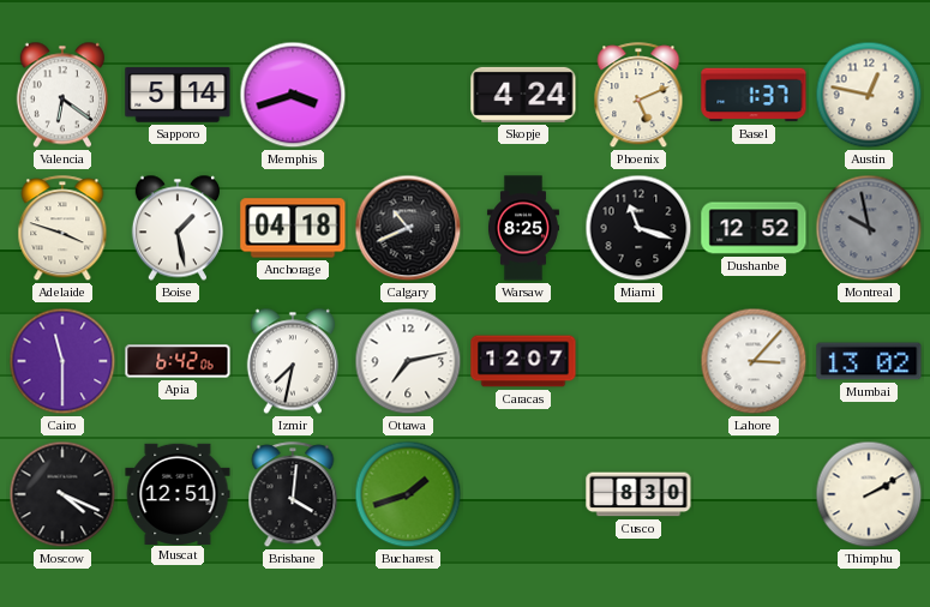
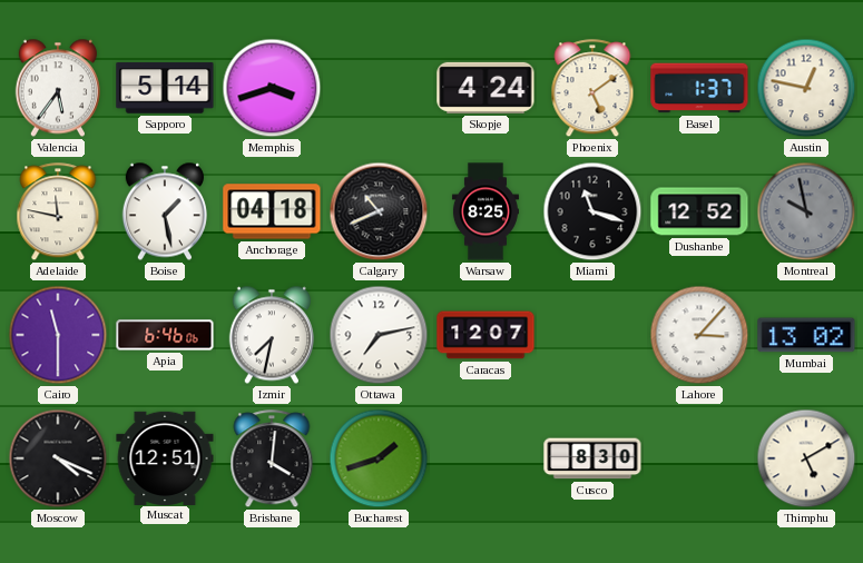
Valencia: 6:21 -> 5:36 (58, 88)
Phoenix: 5:11 -> 5:09 (592, 89)
Adelaide: 3:48 -> 11:47 (58, 213)
Apia: 6:42 -> 6:46 (165, 335)
Thimphu: 2:10 -> 5:10 (806, 458)
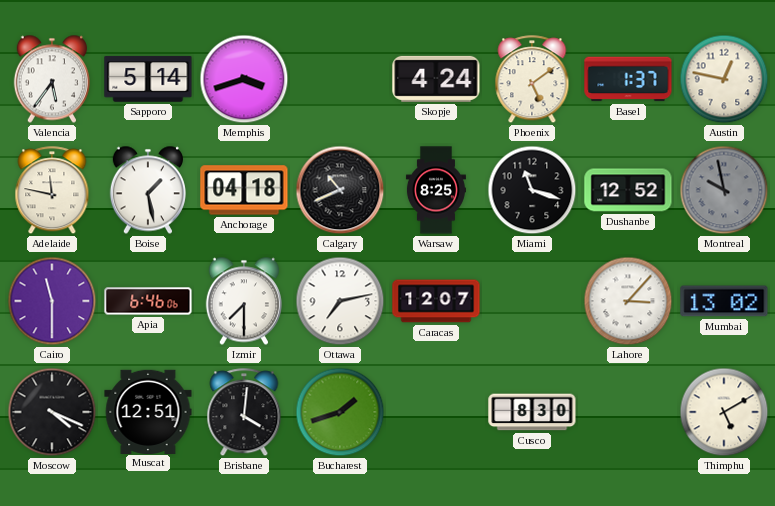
Izmir: 7:32 -> 7:30 (244, 301)
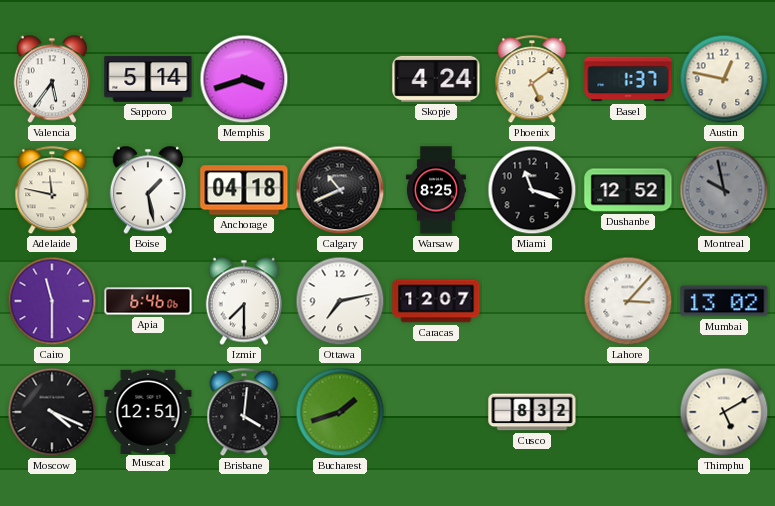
Cusco: 8:30 -> 8:32 (532, 412)
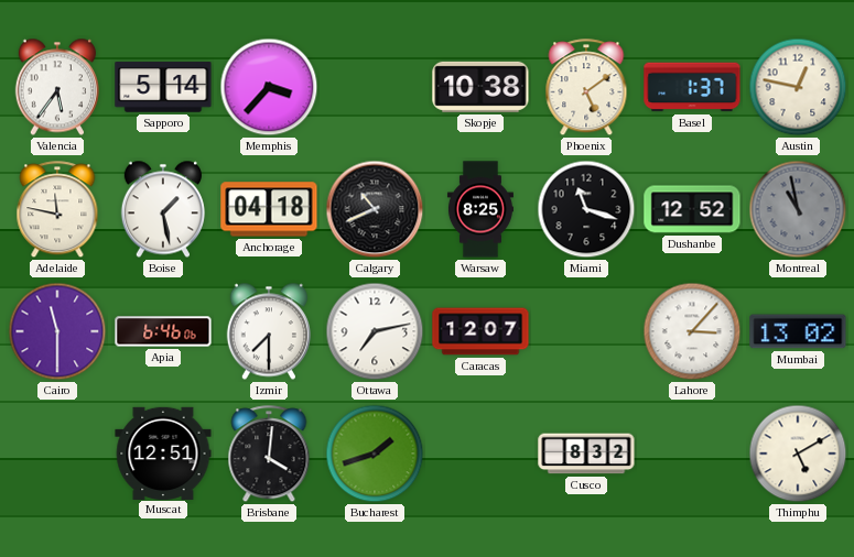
Memphis: 3:42 -> 3:37 (269, 87)
Skopje: 4:24 -> 10:38 (480, 87)
Montreal: 9:58 -> 10:58 (798, 209)
Moscow: 4:19 -> none (52, 412)
